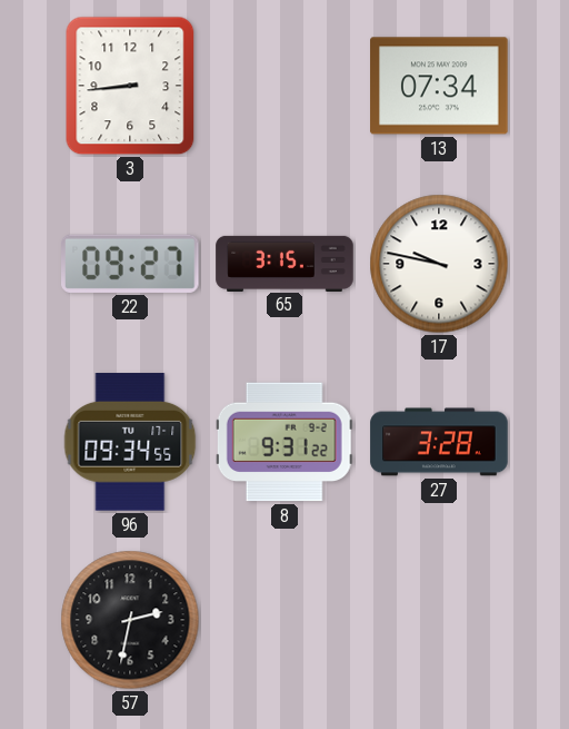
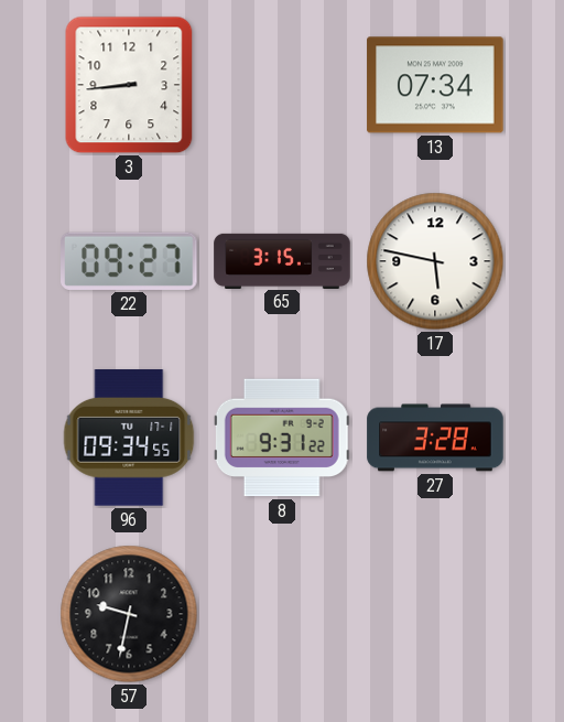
17: 9:47 -> 5:47 (435, 261)
57: 2:32 -> 9:32 (129, 614)
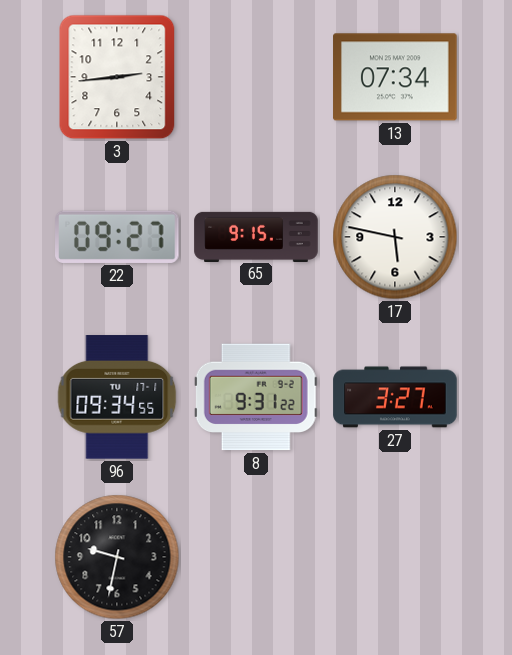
3: 8:44 -> 2:44 (117, 77)
65: 3:15 -> 9:15 (256, 236)
27: 3:28 -> 3:27 (395, 397)
